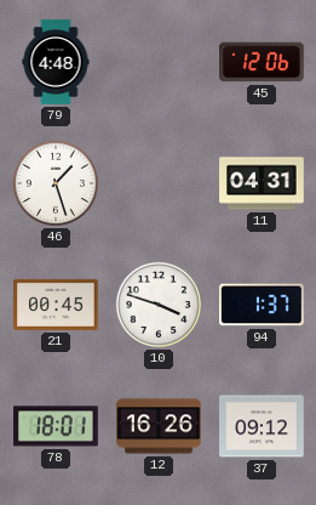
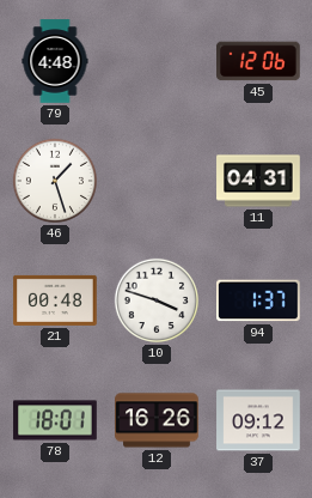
21: 00:45 -> 00:48 (55, 300)
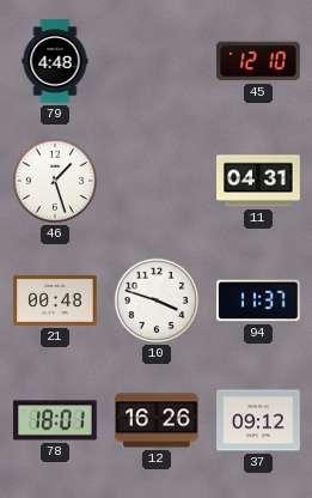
45: 12:06 -> 12:10 (258, 61)
94: 1:37 -> 11:37 (258, 300)
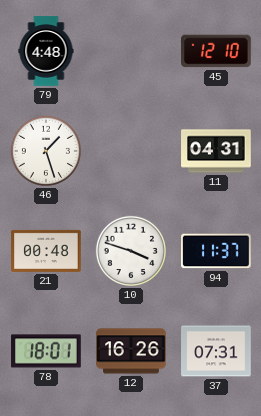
37: 09:12 -> 07:31 (216, 351)
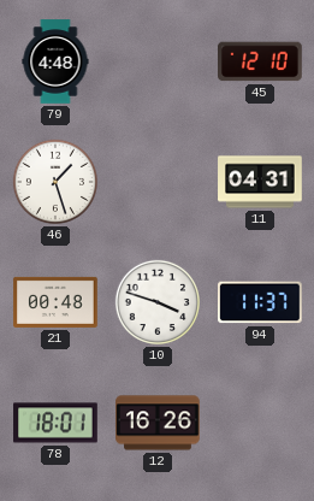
37: 07:31 -> none (216, 351)
